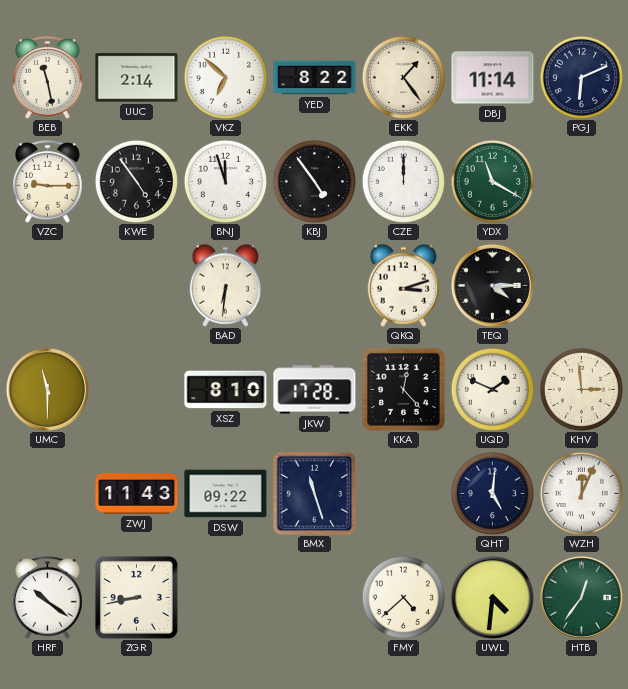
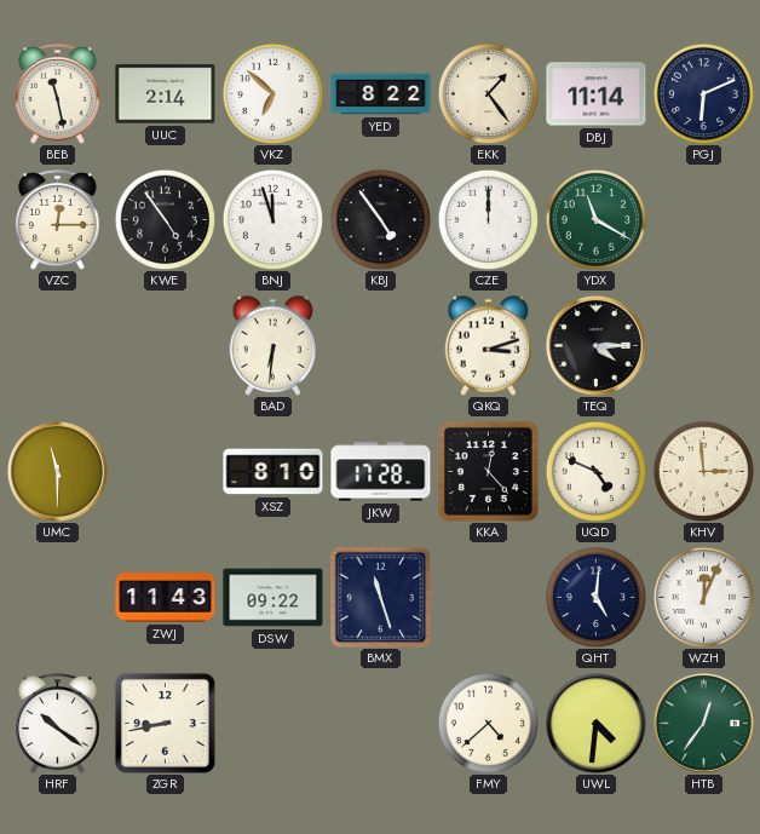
VZC: 9:15 -> 12:15 (58, 220)
UQD: 1:49 -> 4:49 (595, 471)
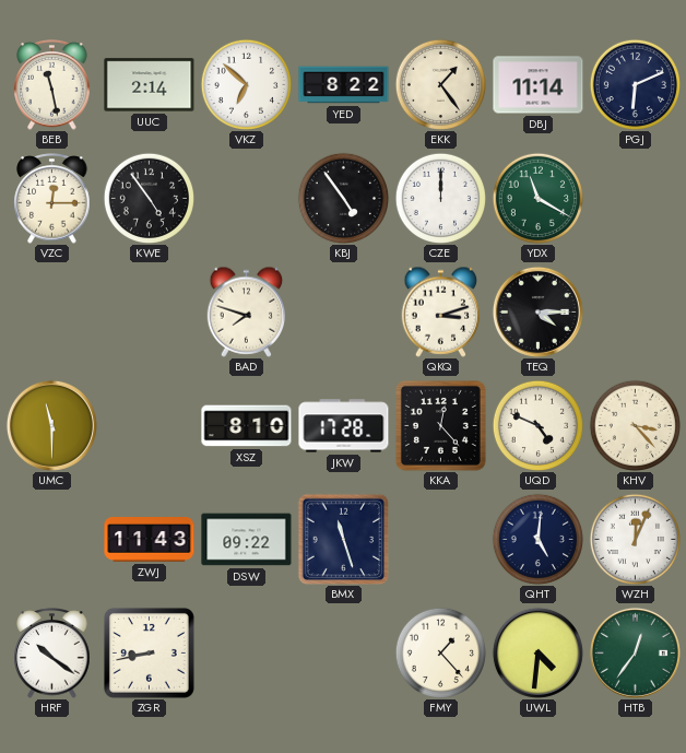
BNJ: 11:57 -> none (272, 219)
BAD: 6:31 -> 7:48 (247, 311)
KHV: 2:59 -> 3:23 (635, 425)
FMY: 4:38 -> 1:23 (440, 652)
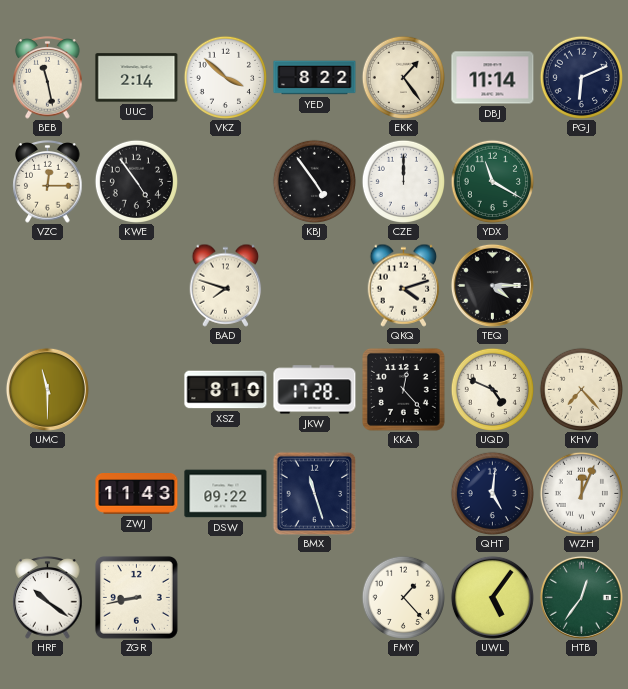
VKZ: 6:52 -> 3:52 (225, 77)
QKQ: 3:12 -> 4:12 (404, 285)
KHV: 3:23 -> 7:23 (581, 389)
UWL: 4:31 -> 5:06 (492, 597)
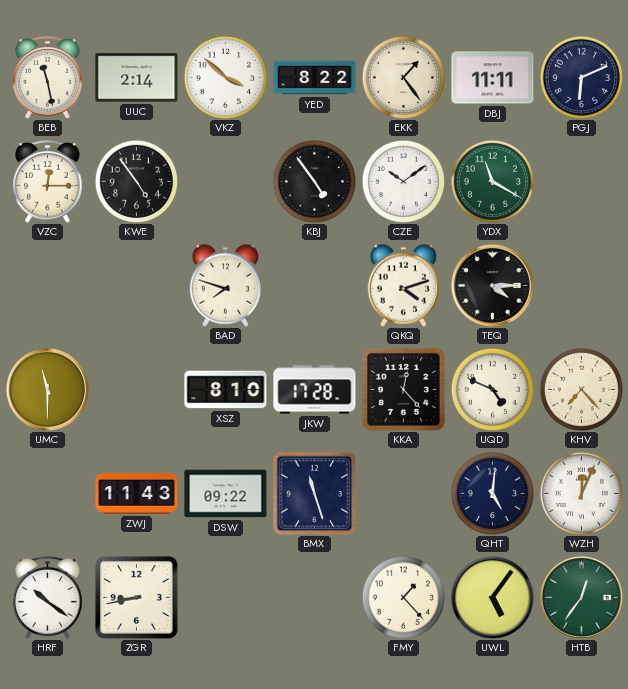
DBJ: 11:14 -> 11:11 (493, 78)
CZE: 12:00 -> 10:09 (403, 181)
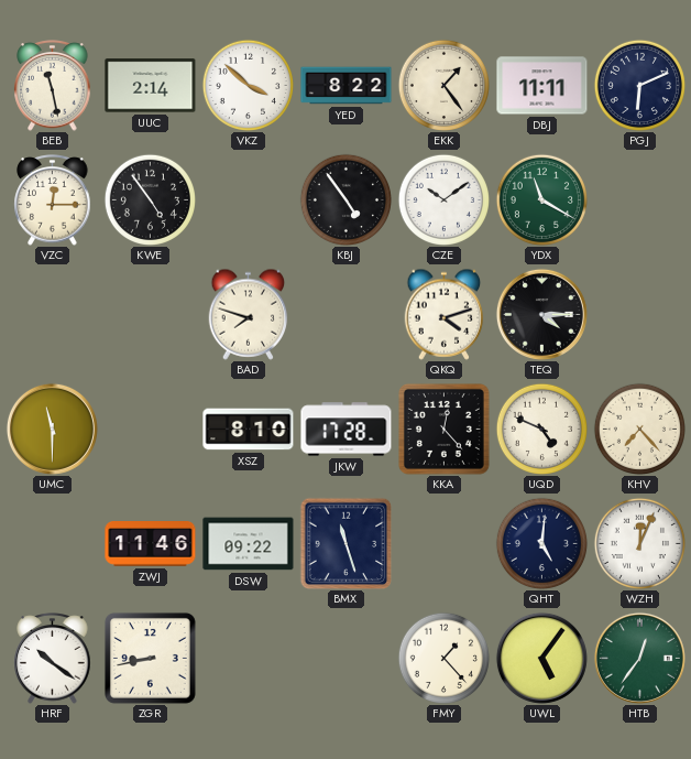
ZWJ: 11:43 -> 11:46 (151, 544)
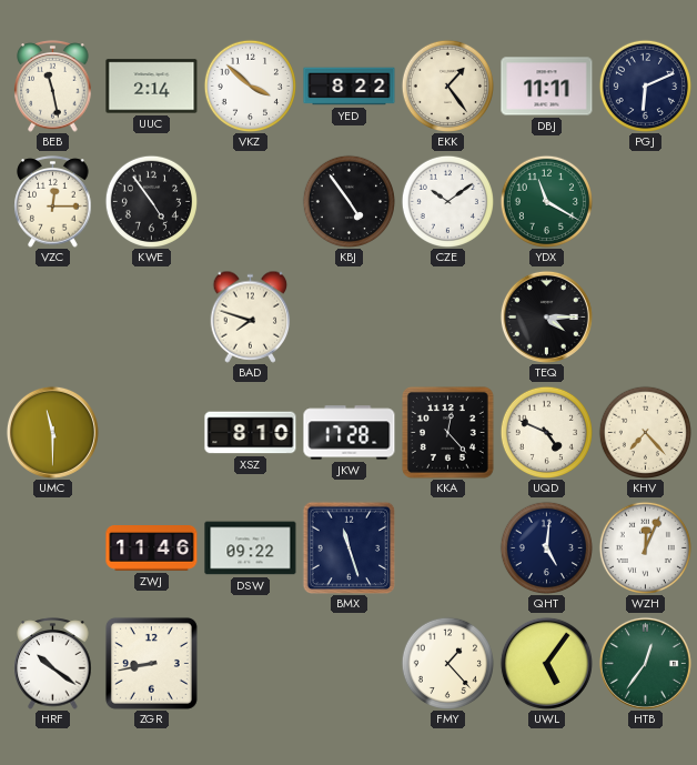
QKQ: 4:12 -> none (445, 314)
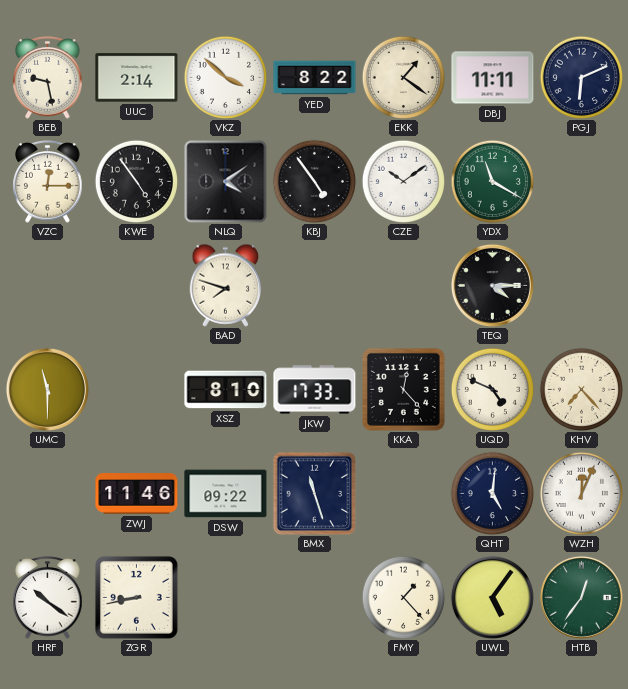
BEB: 11:28 -> 9:28 (48, 78)
EKK: 1:24 -> 1:21 (403, 77)
NLQ: none -> 4:09 (226, 182)
JKW: 17:28 -> 17:33 (315, 390)
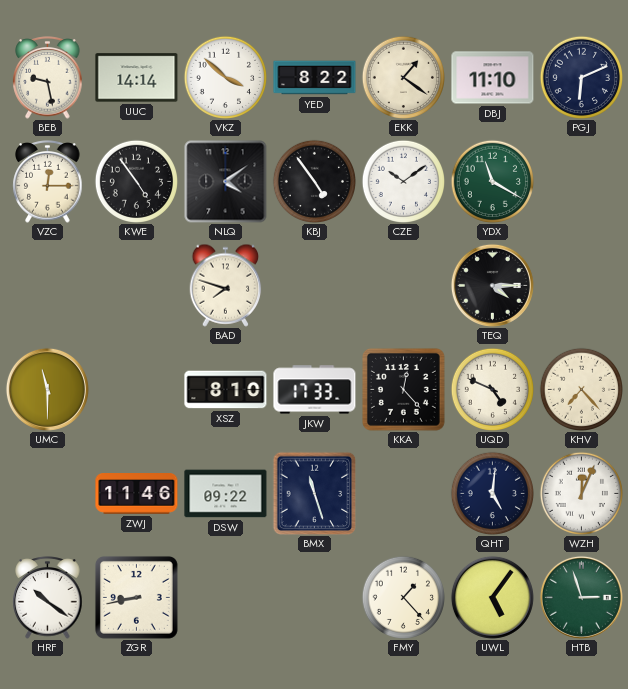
UUC: 2:14 -> 14:14 (137, 78)
DBJ: 11:11 -> 11:10 (493, 78)
HTB: 12:36 -> 2:57 (581, 597)
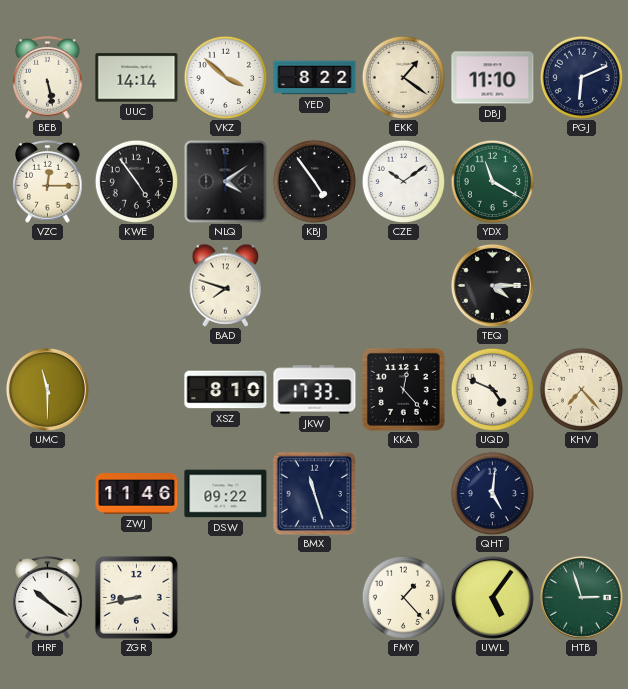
BEB: 9:28 -> 5:28 (48, 78)
WZH: 12:04 -> none (581, 493)
